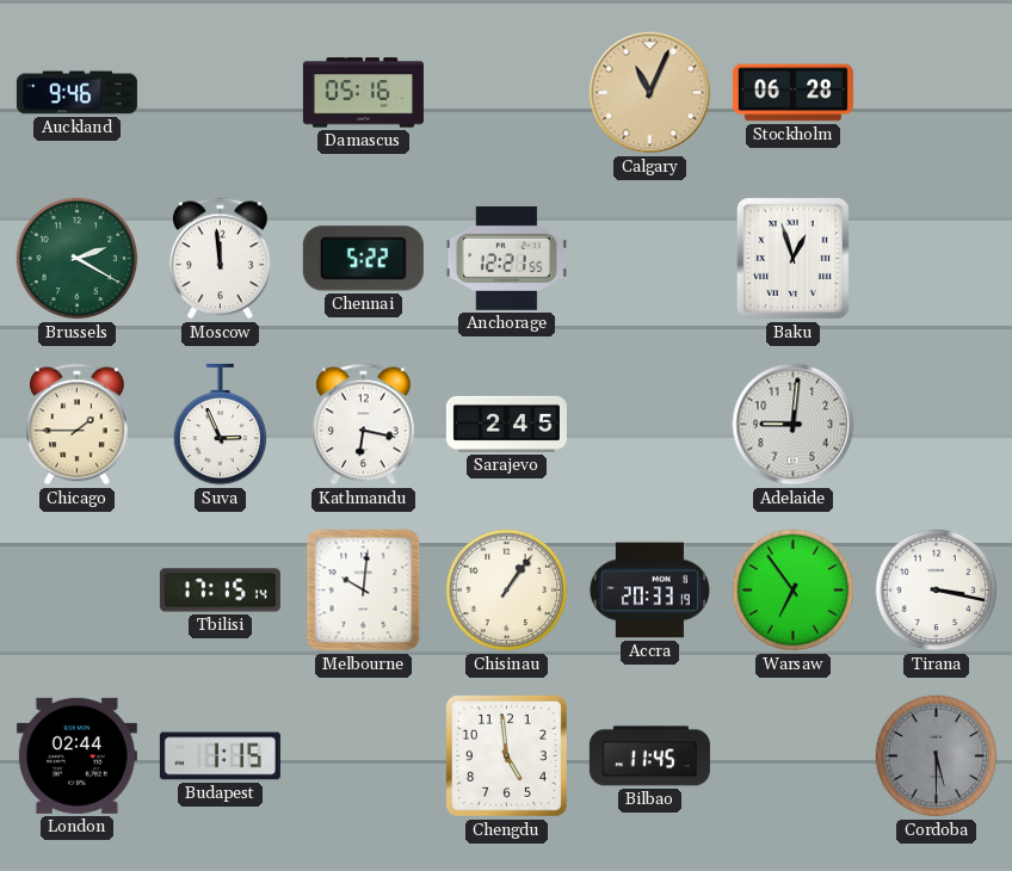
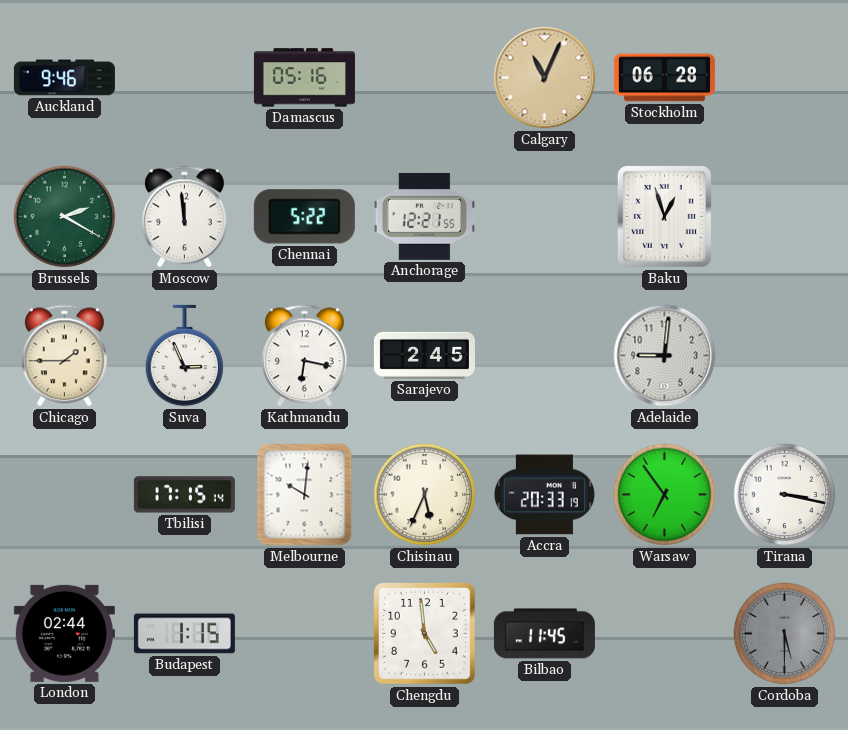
Chisinau: 1:06 -> 5:34 (425, 495)
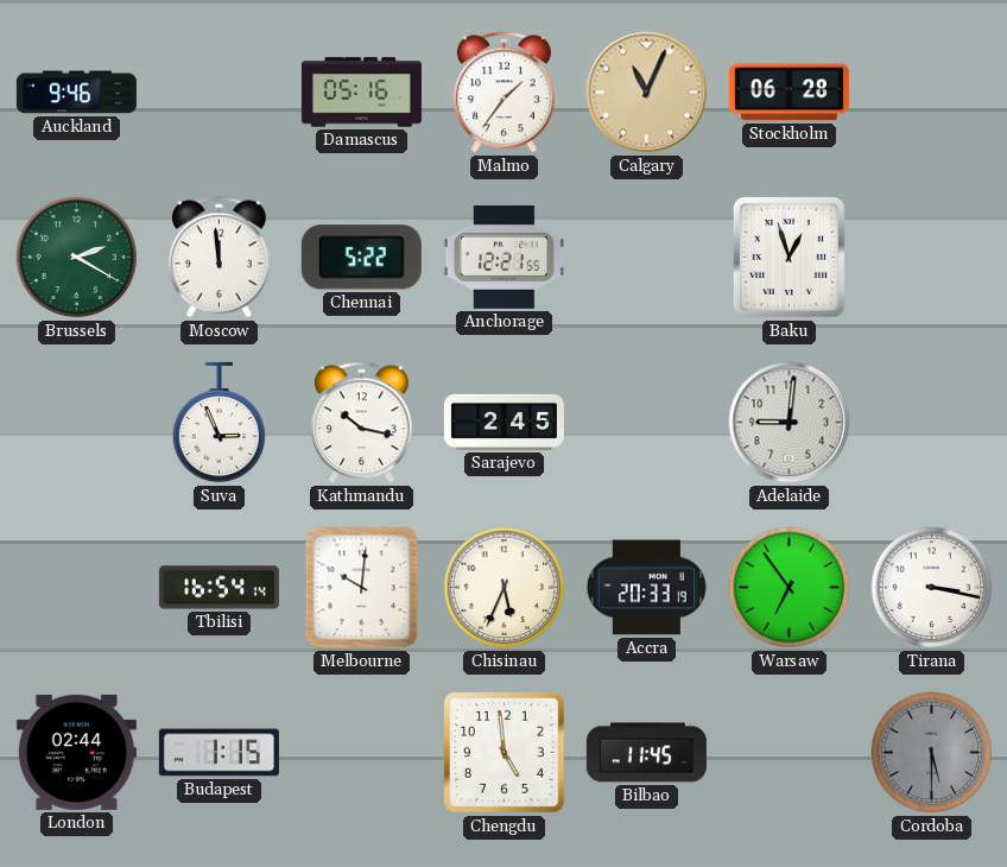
Malmo: none -> 1:36 (503, 93)
Chicago: 1:45 -> none (64, 356)
Kathmandu: 6:17 -> 10:17 (361, 423)
Tbilisi: 17:15 -> 16:54 (218, 588)
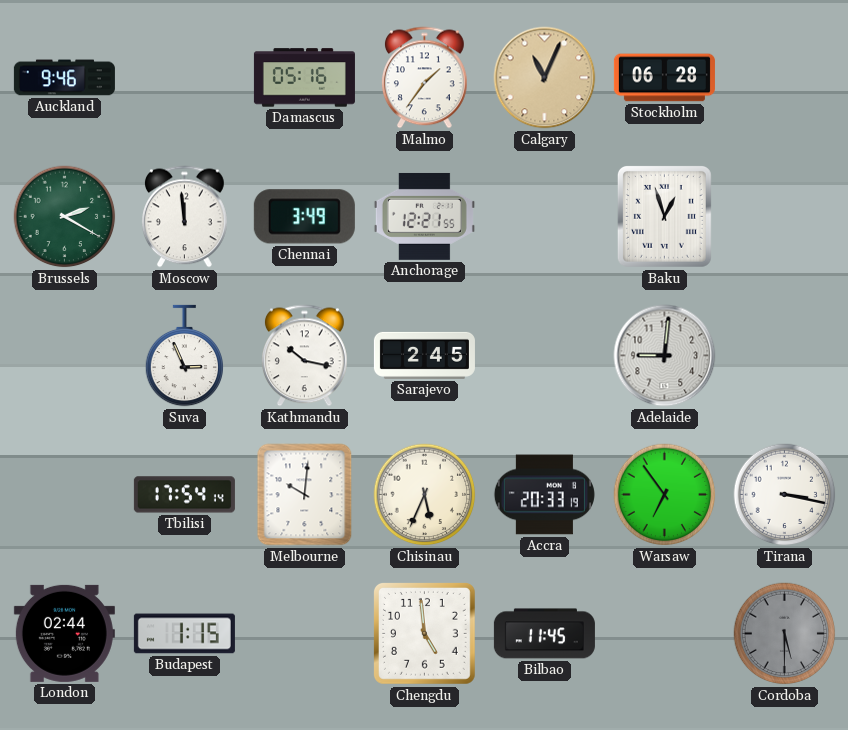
Chennai: 5:22 -> 3:49 (304, 217)
Tbilisi: 16:54 -> 17:54 (184, 495)
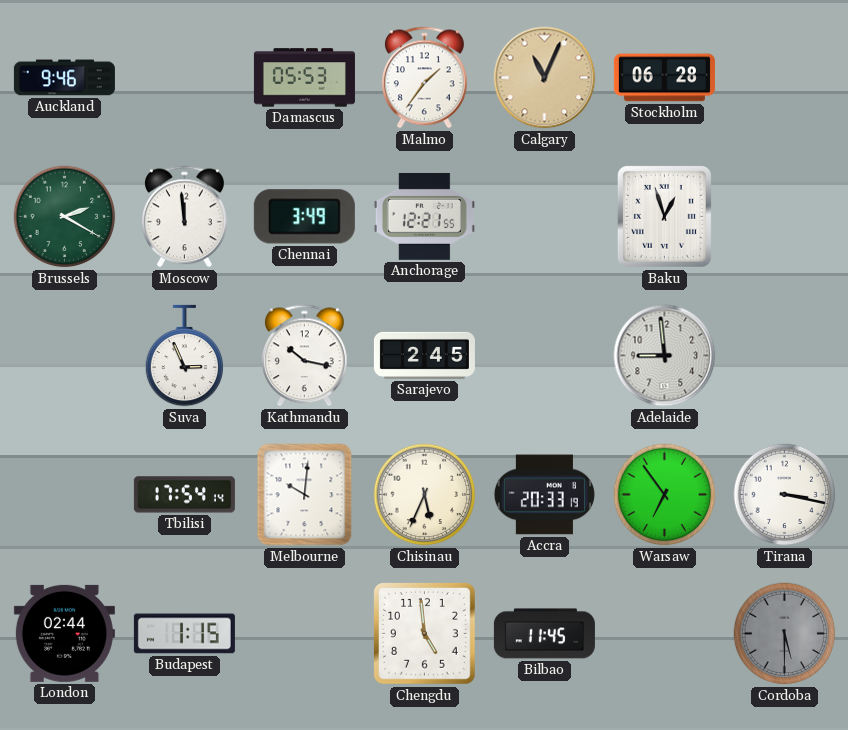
Damascus: 05:16 -> 05:53 (304, 78)
Adelaide: 9:01 -> 8:59 (665, 356)
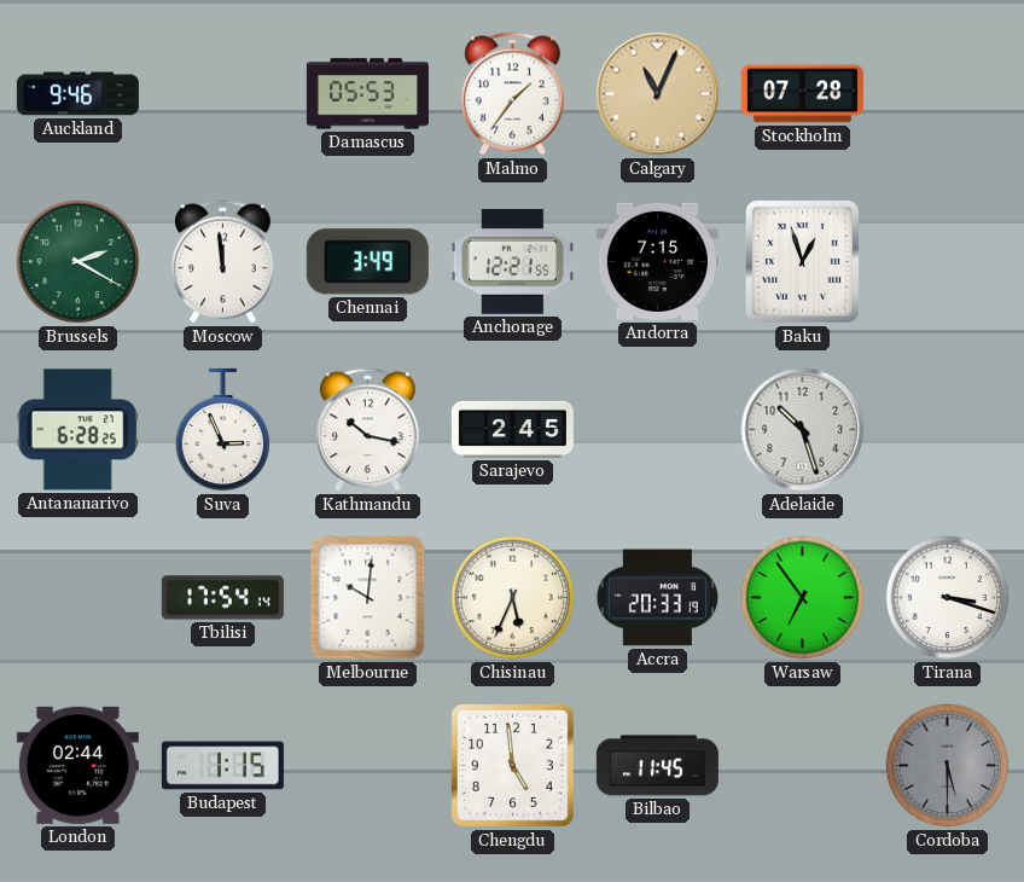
Stockholm: 06:28 -> 07:28 (802, 94)
Andorra: none -> 7:15 (657, 261)
Antananarivo: none -> 6:28 (77, 430)
Adelaide: 8:59 -> 10:27 (803, 430)
Tirana: 3:17 -> 3:18 (948, 598)
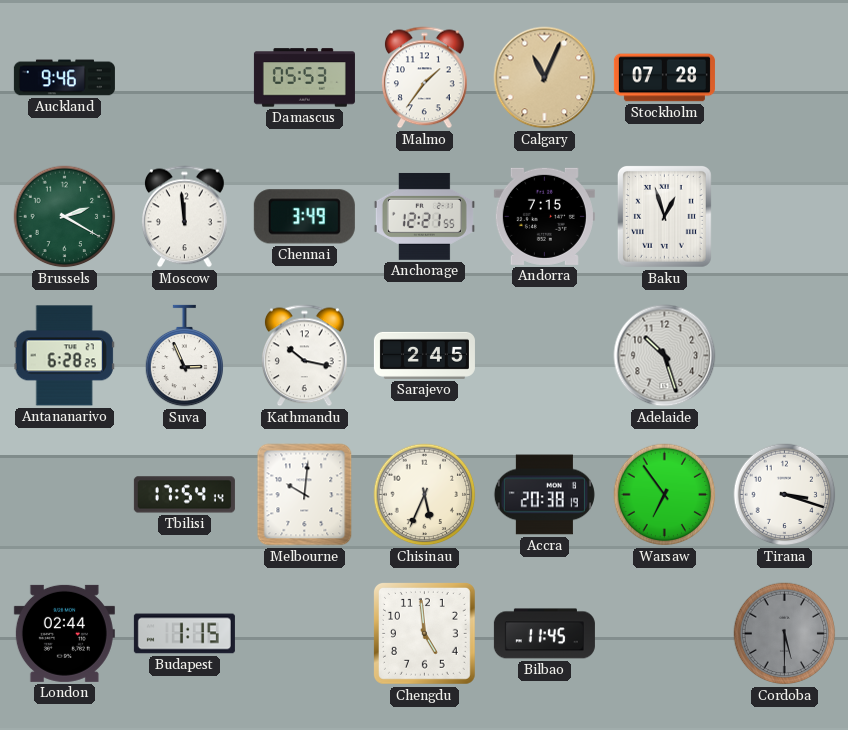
Accra: 20:33 -> 20:38 (544, 495)
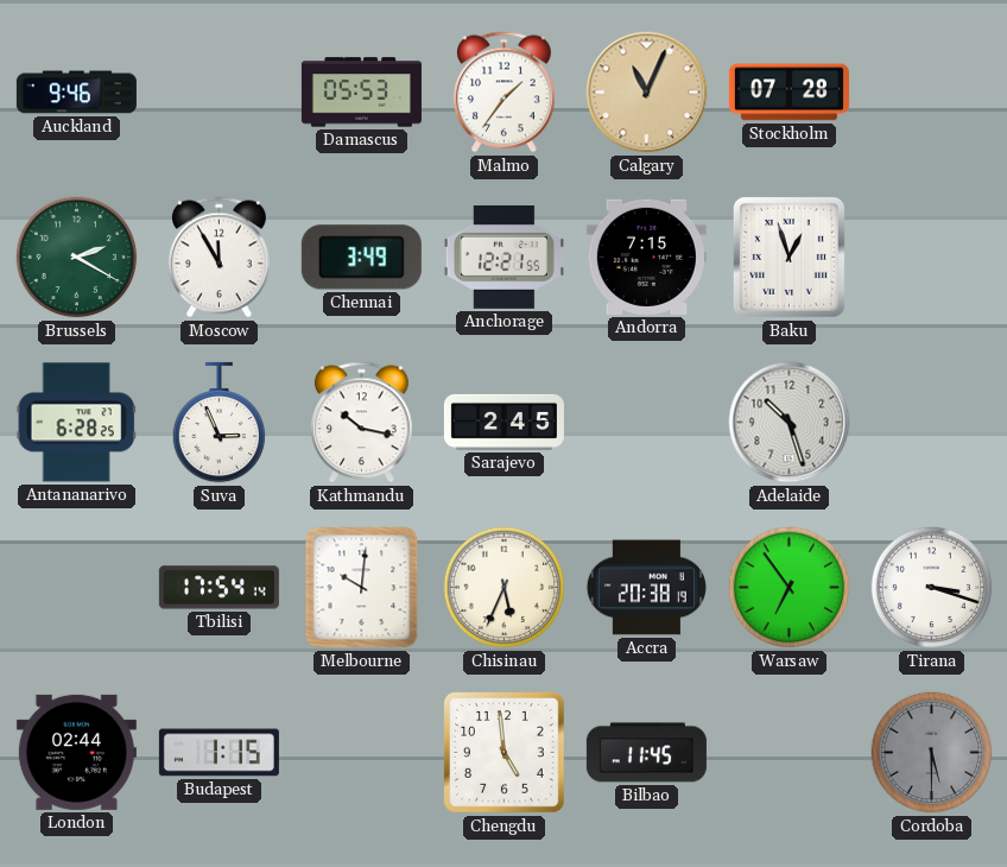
Moscow: 11:59 -> 11:55 (218, 258)
